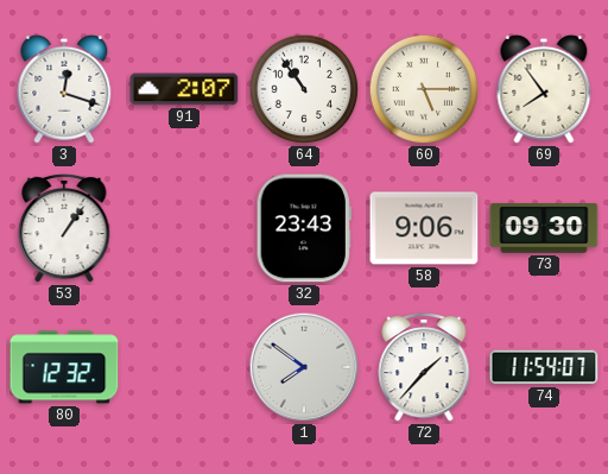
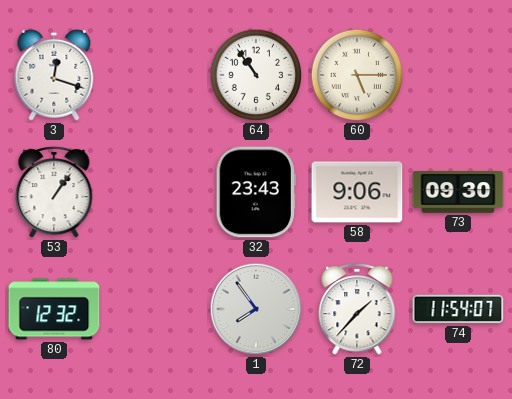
91: 2:07 -> none (184, 89)
69: 7:54 -> none (544, 89)
1: 7:51 -> 7:54 (256, 309)
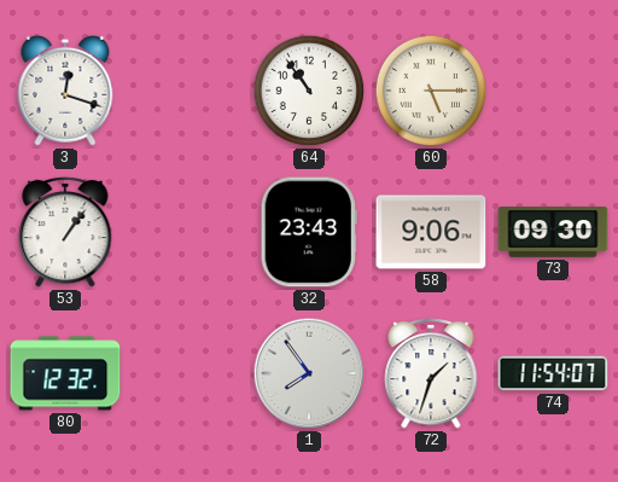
72: 1:37 -> 1:33 (431, 373)
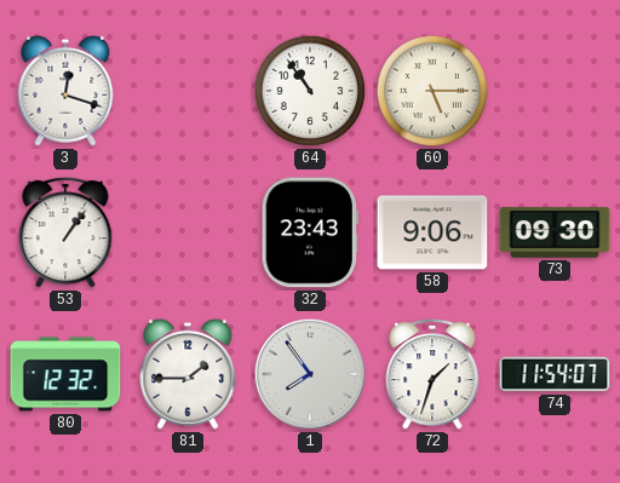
81: none -> 1:45 (188, 374)
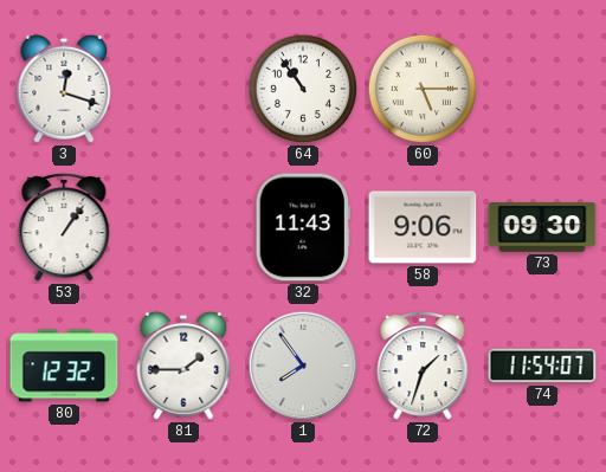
32: 23:43 -> 11:43 (303, 227)
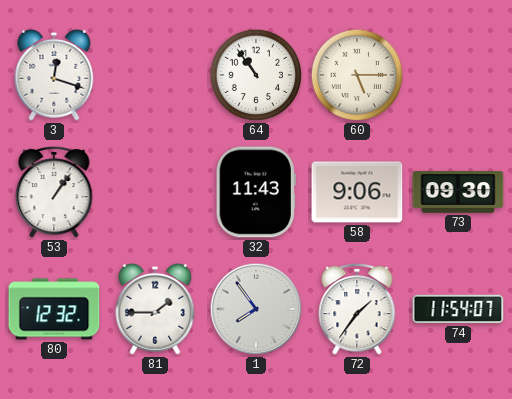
72: 1:33 -> 1:36 (357, 309)
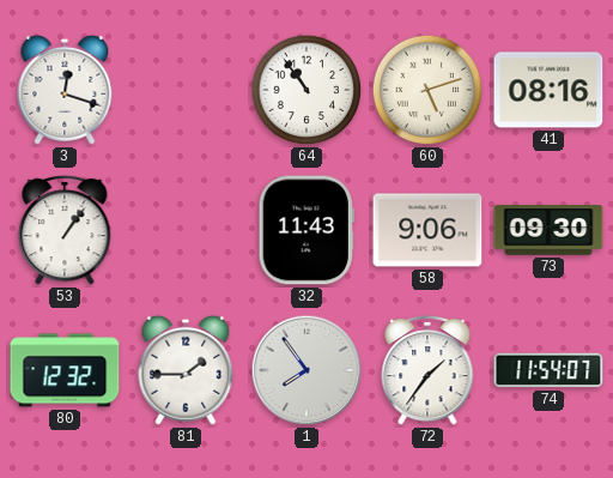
60: 5:15 -> 5:12 (427, 90)
41: none -> 08:16 (548, 90)
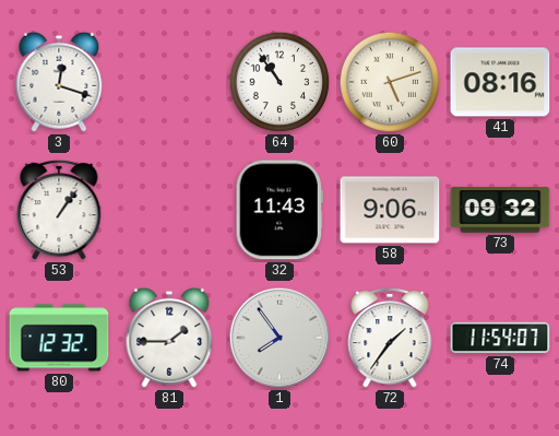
73: 09:30 -> 09:32 (500, 210)
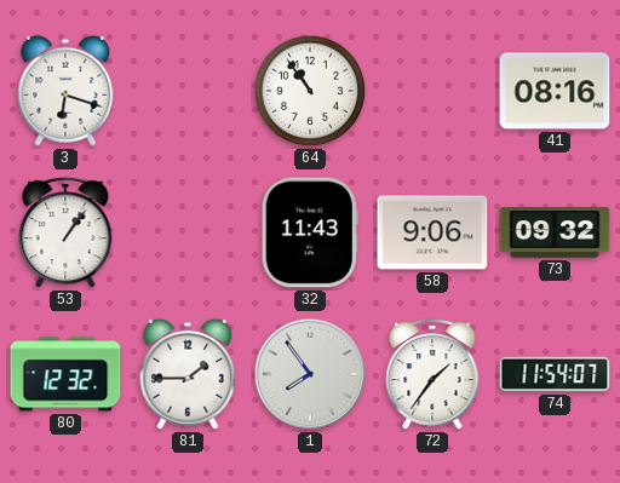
3: 12:18 -> 6:18 (65, 91)
60: 5:12 -> none (390, 82)
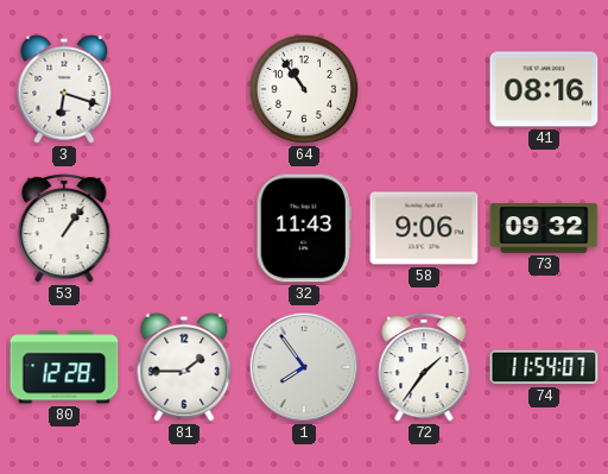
80: 12:32 -> 12:28 (64, 367)
